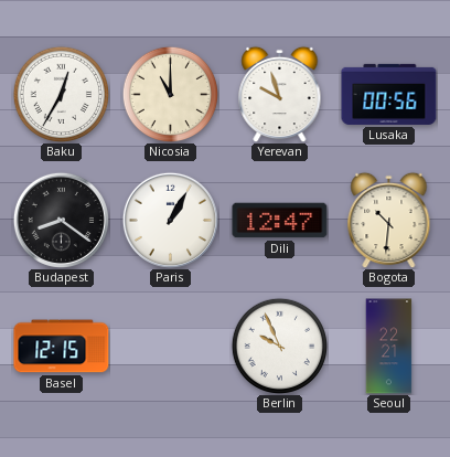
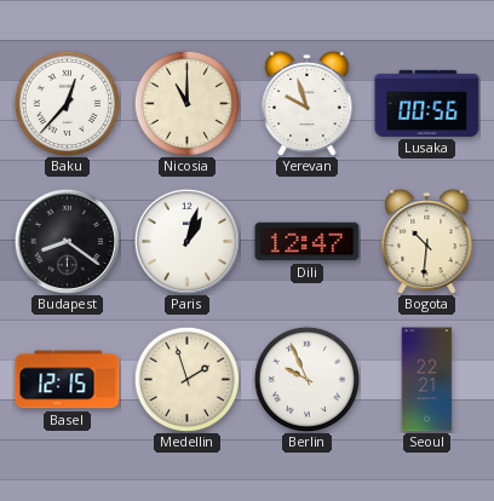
Baku: 12:35 -> 12:37 (67, 103)
Paris: 1:05 -> 1:03 (186, 241)
Medellin: none -> 1:57 (186, 379)
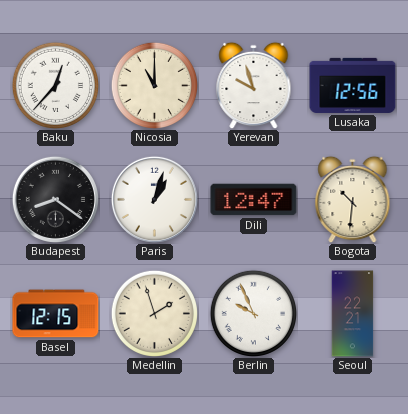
Lusaka: 00:56 -> 12:56 (353, 85)
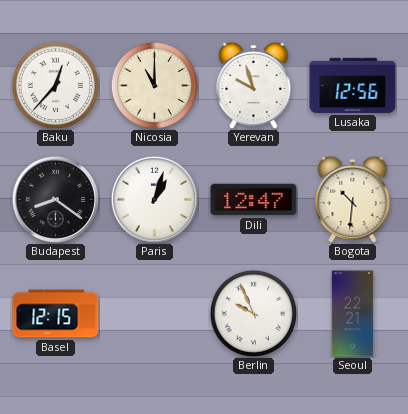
Medellin: 1:57 -> none (154, 313)
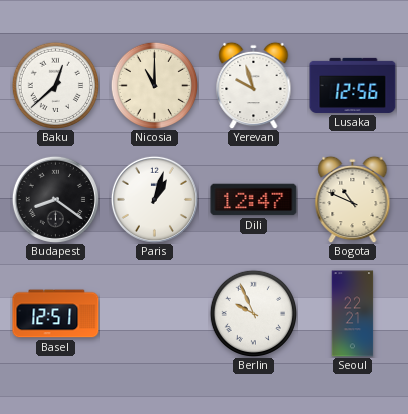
Baku: 12:37 -> 12:38 (55, 85)
Bogota: 10:31 -> 10:49 (353, 199)
Basel: 12:15 -> 12:51 (56, 314)
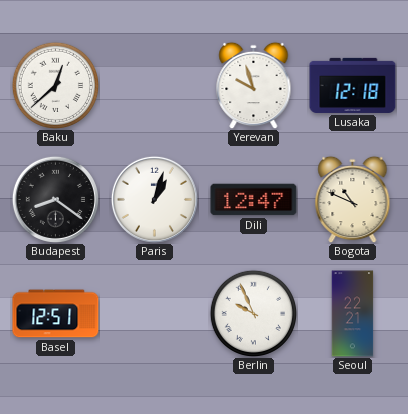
Nicosia: 11:00 -> none (154, 85)
Lusaka: 12:56 -> 12:18 (353, 85)
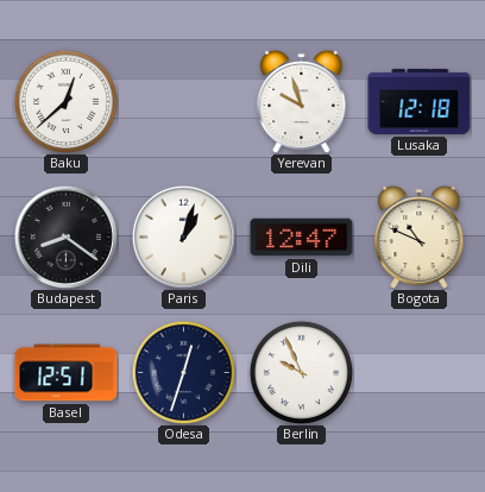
Odesa: none -> 12:33 (183, 372)
Seoul: 22:21 -> none (353, 314)
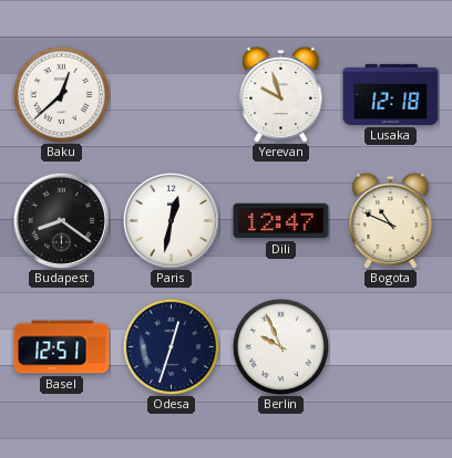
Paris: 1:03 -> 12:32 (171, 220)
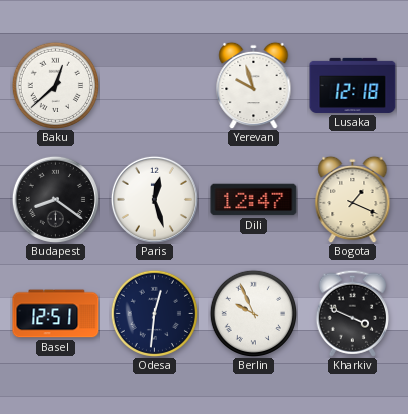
Paris: 12:32 -> 12:27 (154, 199)
Bogota: 10:49 -> 1:19 (353, 199)
Odesa: 12:33 -> 12:31 (154, 313)
Kharkiv: none -> 3:49 (352, 313)
